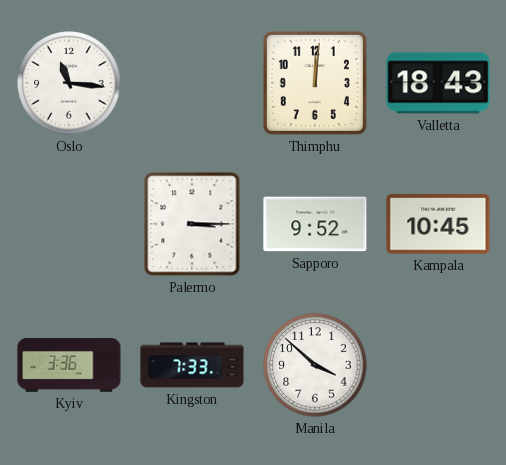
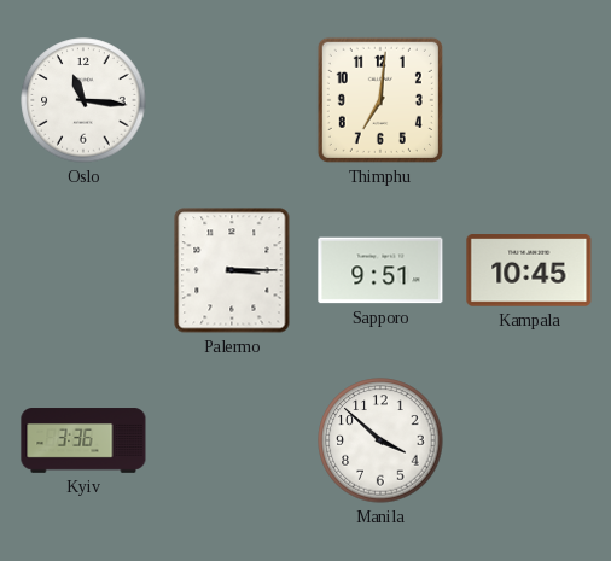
Thimphu: 12:01 -> 7:01 (380, 100)
Valletta: 18:43 -> none (438, 83)
Sapporo: 9:52 -> 9:51 (380, 270)
Kingston: 7:33 -> none (192, 365)
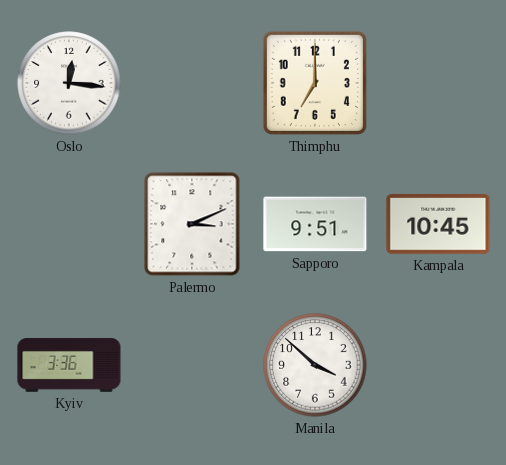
Oslo: 11:16 -> 12:16 (69, 83)
Thimphu: 7:01 -> 7:00 (315, 83)
Palermo: 3:15 -> 3:11 (192, 224)
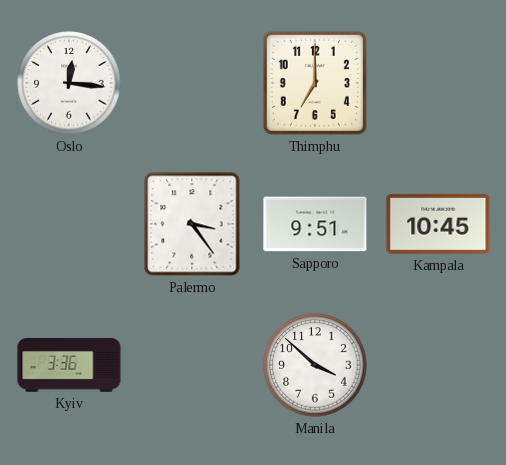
Palermo: 3:11 -> 3:24 (192, 224)
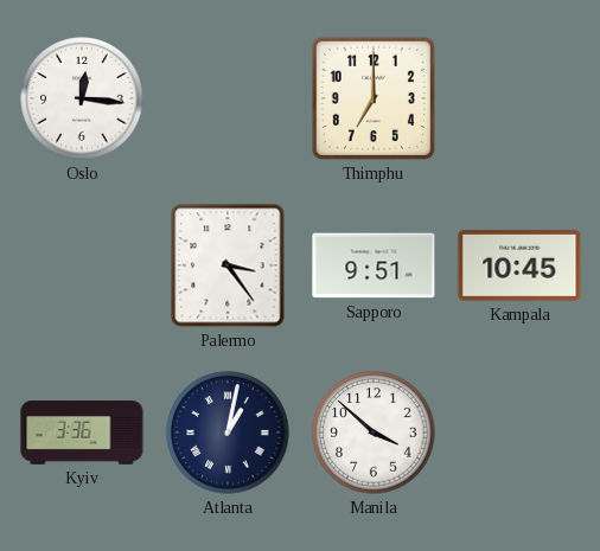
Atlanta: none -> 1:02 (228, 433)
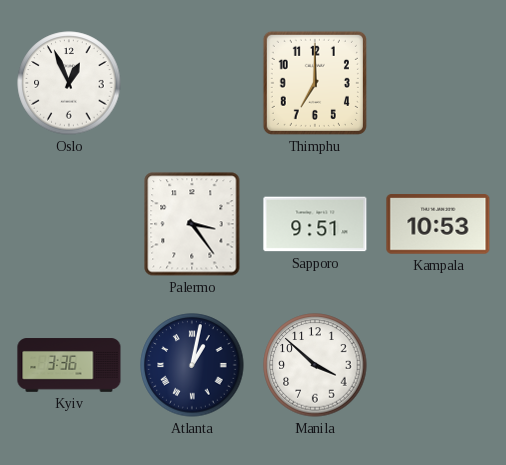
Oslo: 12:16 -> 12:56 (69, 83)
Kampala: 10:45 -> 10:53 (438, 224)
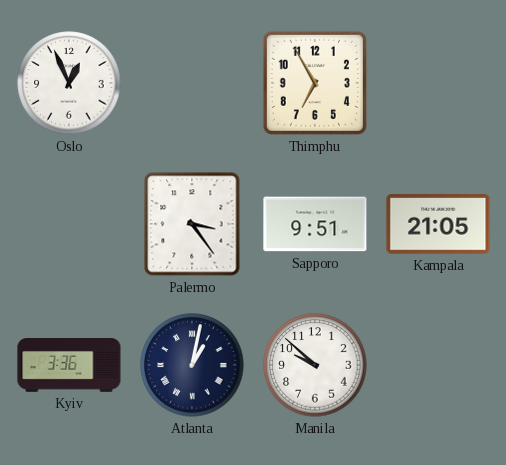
Thimphu: 7:00 -> 6:55 (315, 83)
Kampala: 10:53 -> 21:05 (438, 224)
Manila: 3:52 -> 9:52 (315, 365)
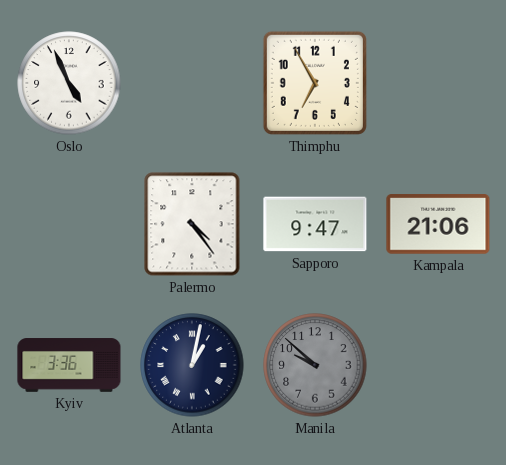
Oslo: 12:56 -> 4:56 (69, 83)
Palermo: 3:24 -> 4:24 (192, 224)
Sapporo: 9:51 -> 9:47 (315, 224)
Kampala: 21:05 -> 21:06 (438, 224)
Manila dial: white -> grey (315, 365)
